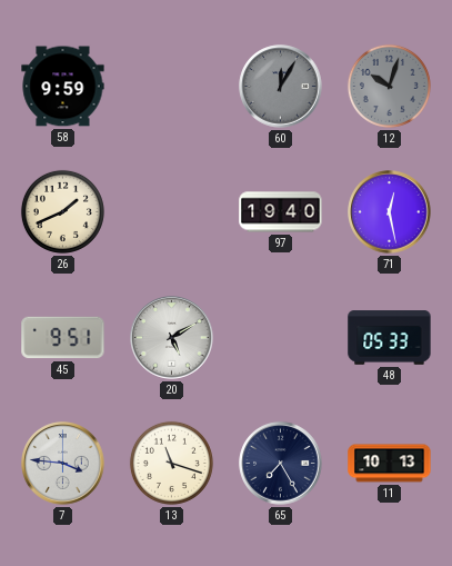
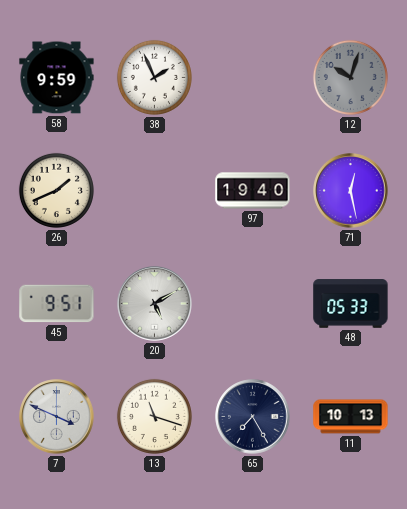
38: none -> 1:56 (154, 77)
60: 12:05 -> none (281, 87)
7: 3:46 -> 3:49 (57, 417)
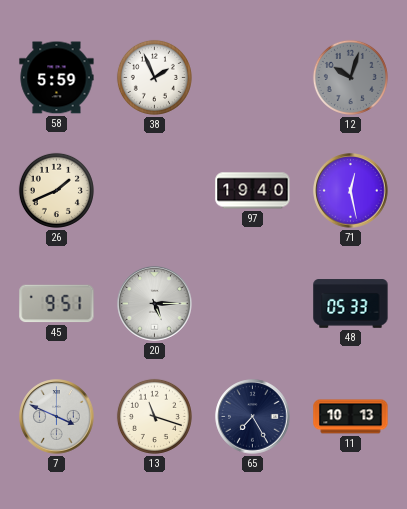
58: 9:59 -> 5:59 (57, 78)
20: 5:10 -> 5:15 (155, 304)
